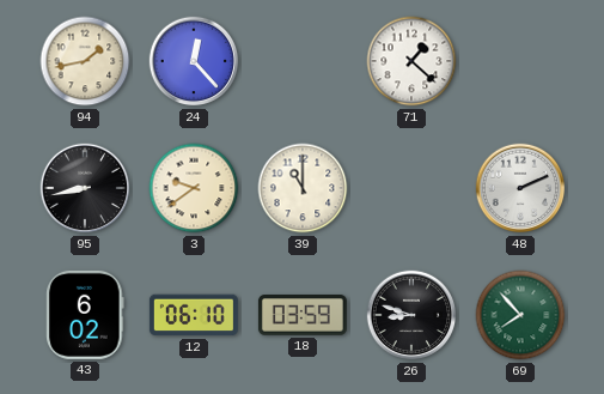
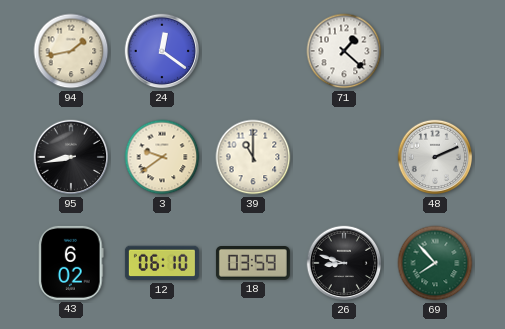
24: 12:23 -> 12:21 (162, 51)
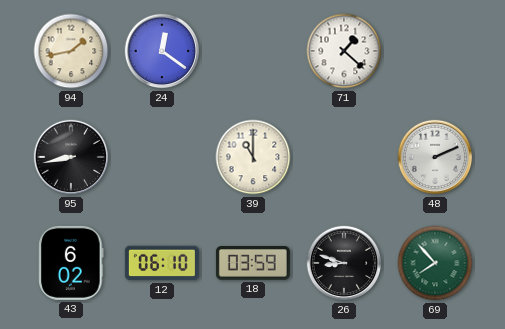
3: 9:39 -> none (162, 157)
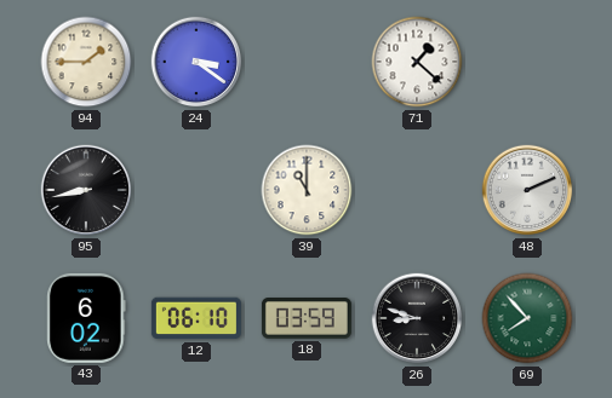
94: 1:43 -> 1:45 (86, 62)
24: 12:21 -> 3:21 (196, 62)
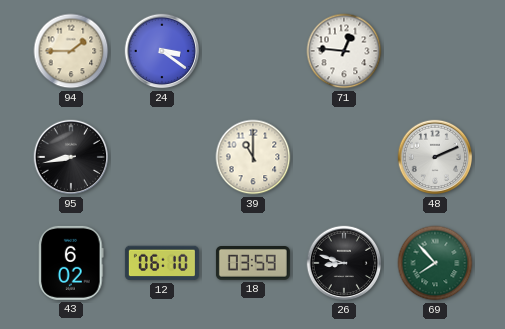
71: 1:22 -> 12:46 (344, 51)
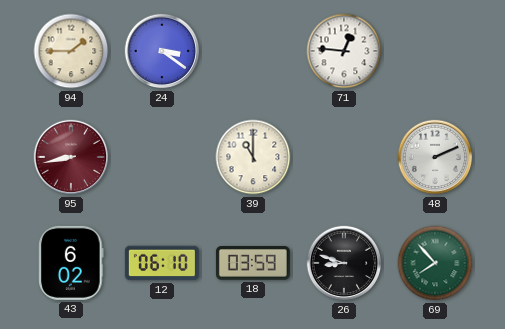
95 dial: black -> burgundy (71, 157)
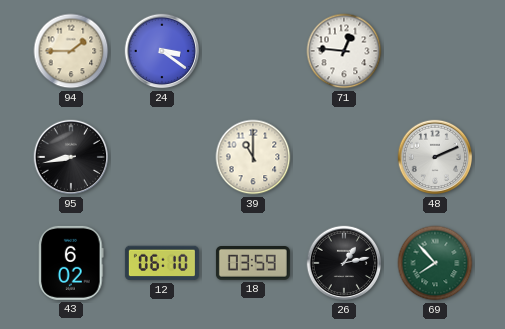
95 dial: burgundy -> black (71, 157)
26: 8:48 -> 1:13 (344, 263)
